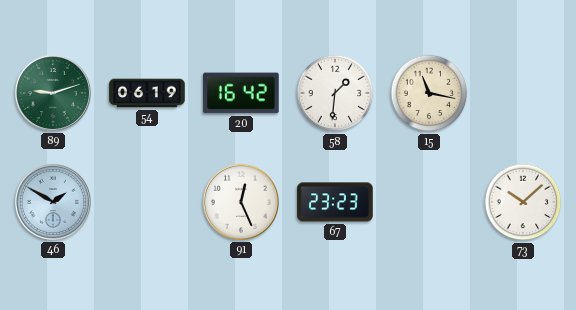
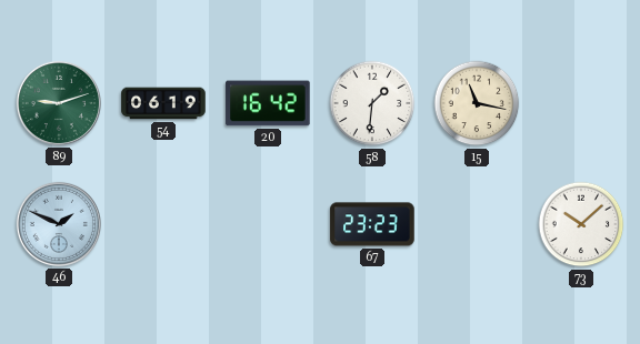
46: 1:50 -> 1:49 (59, 224)
91: 12:26 -> none (241, 202)
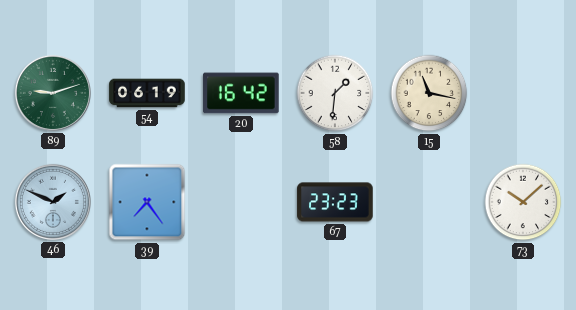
39: none -> 7:24 (147, 202)
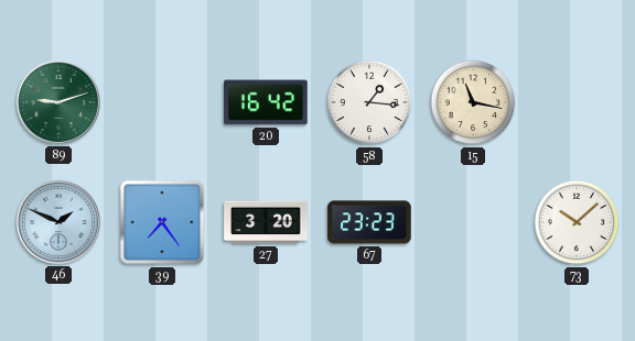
54: 06:19 -> none (147, 93)
58: 1:31 -> 1:16 (369, 102)
27: none -> 3:20 (266, 222)
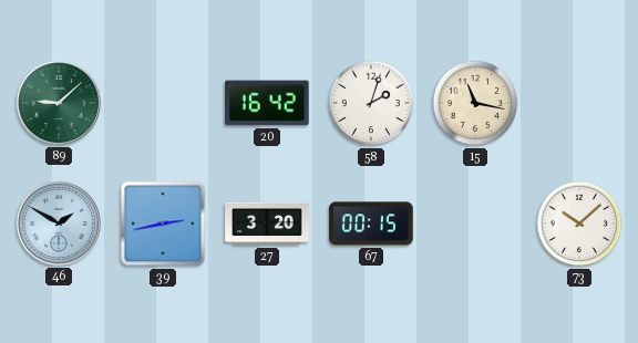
89: 9:12 -> 9:08 (59, 103)
58: 1:16 -> 2:03 (371, 103)
46: 1:49 -> 1:50 (59, 224)
39: 7:24 -> 2:43 (163, 224)
67: 23:23 -> 00:15 (371, 224)
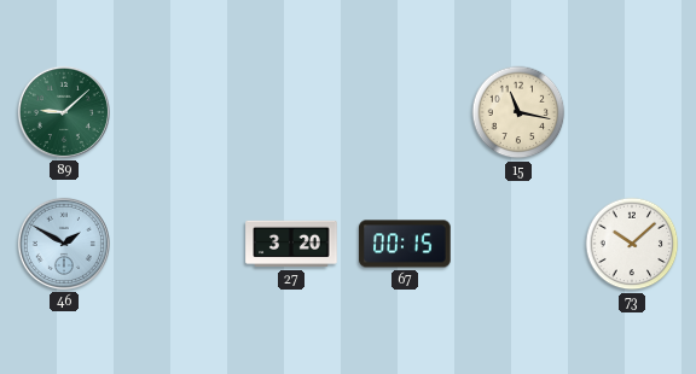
20: 16:42 -> none (267, 103)
58: 2:03 -> none (371, 103)
39: 2:43 -> none (163, 224)
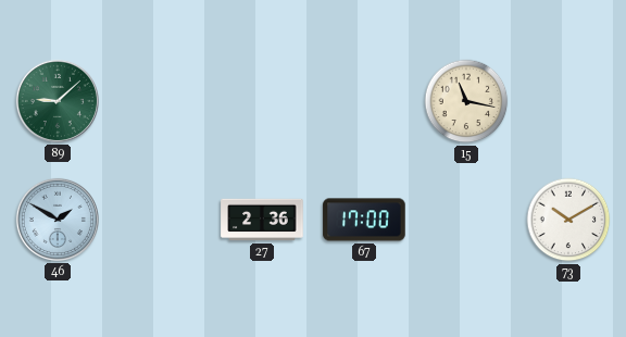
27: 3:20 -> 2:36 (262, 220)
67: 00:15 -> 17:00 (364, 220)
73: 10:08 -> 10:10 (568, 220)
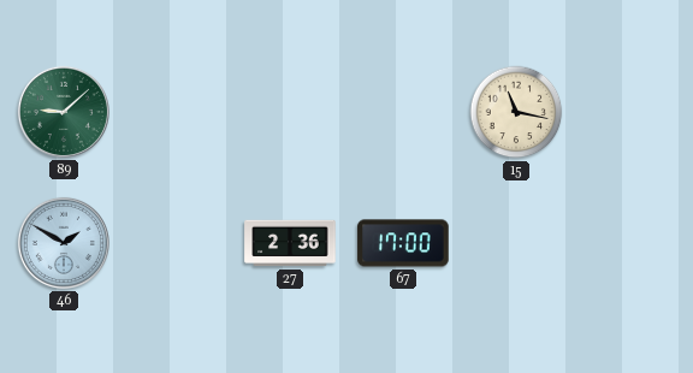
73: 10:10 -> none (568, 220)
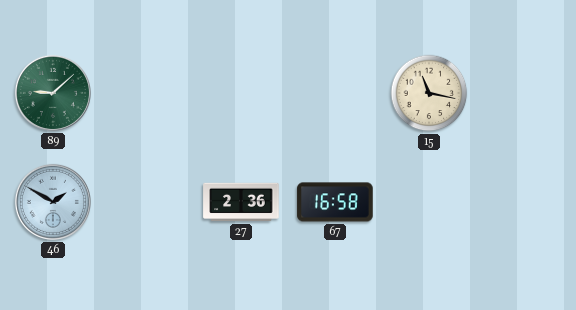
67: 17:00 -> 16:58 (335, 202)
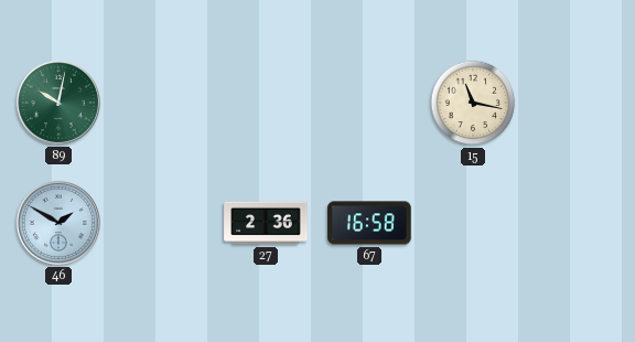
89: 9:08 -> 10:02 (58, 103)
